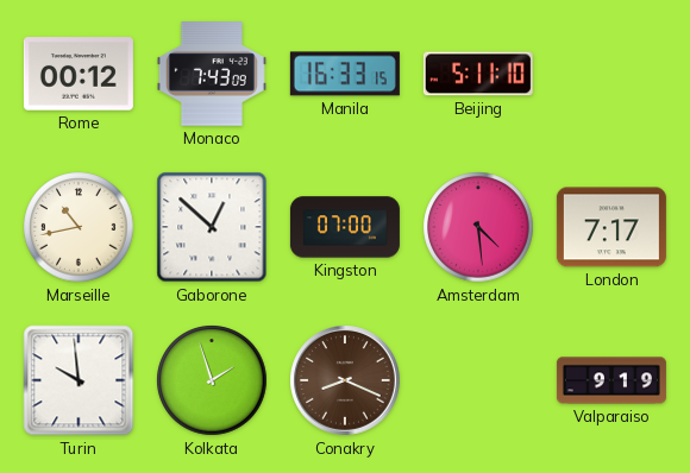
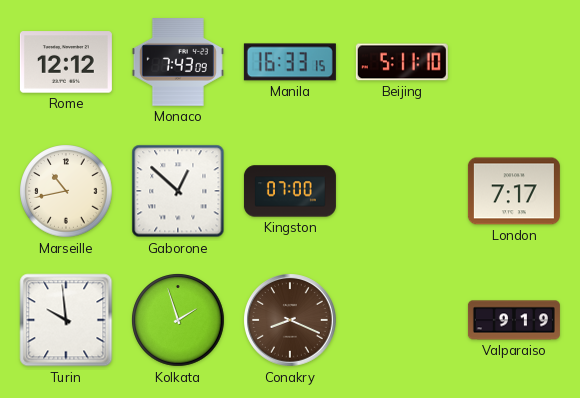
Rome: 00:12 -> 12:12 (66, 62)
Amsterdam: 4:29 -> none (478, 227)
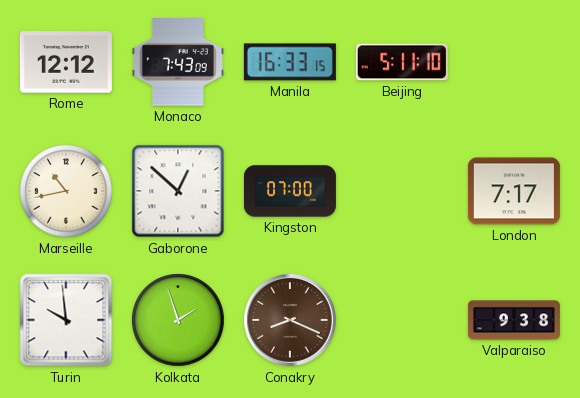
Valparaiso: 9:19 -> 9:38 (514, 320)
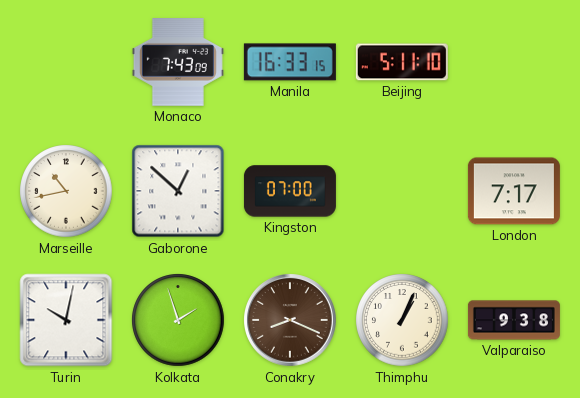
Rome: 12:12 -> none (66, 62)
Turin: 9:59 -> 10:02 (66, 320)
Thimphu: none -> 1:04 (402, 320)
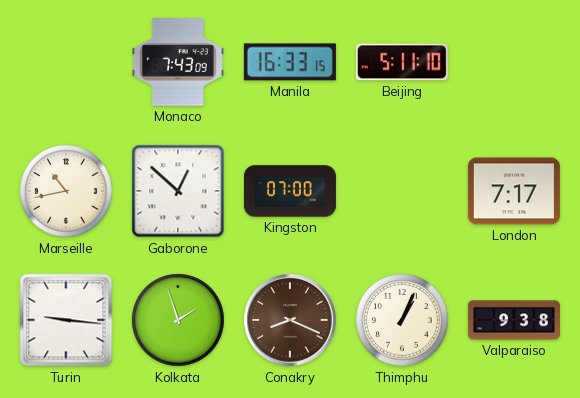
Turin: 10:02 -> 9:16 (66, 320)
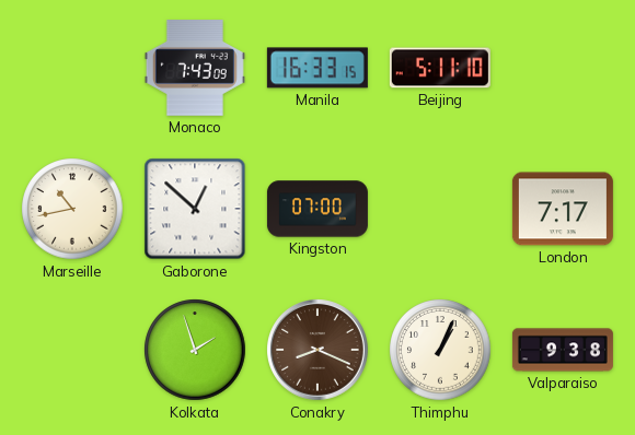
Turin: 9:16 -> none (66, 320)
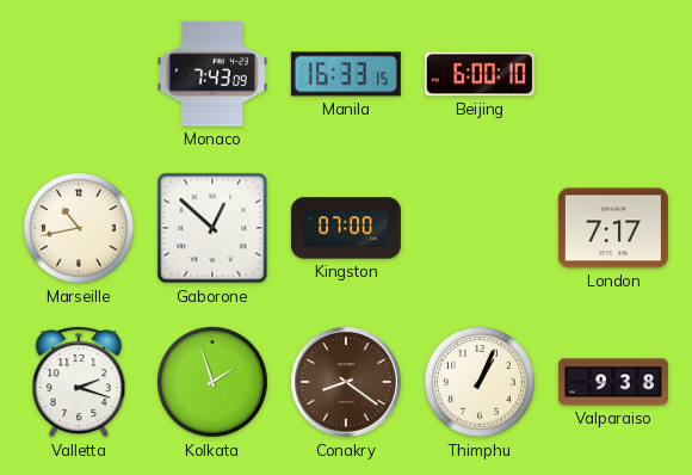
Beijing: 5:11 -> 6:00 (480, 74)
Valletta: none -> 2:18 (79, 382)
Conakry: 8:19 -> 8:21 (347, 383)
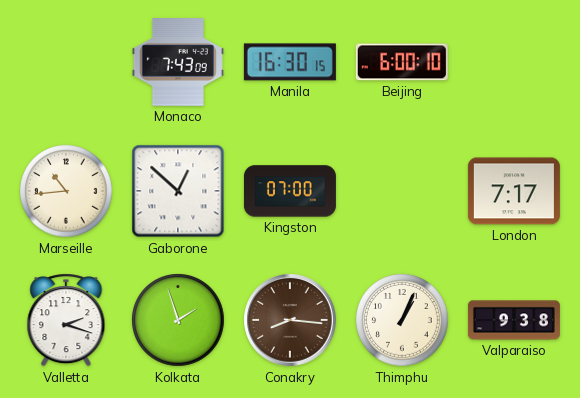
Manila: 16:33 -> 16:30 (290, 62)
Marseille: 10:43 -> 10:44 (66, 191)
Conakry: 8:21 -> 8:16 (291, 321)
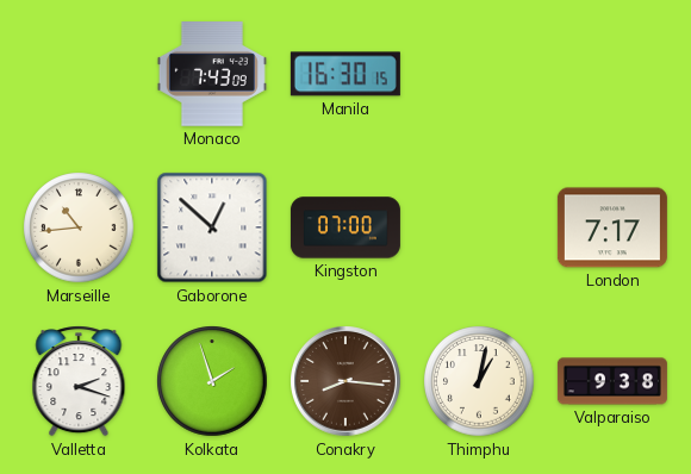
Beijing: 6:00 -> none (402, 62)
Thimphu: 1:04 -> 1:02 (479, 381)
